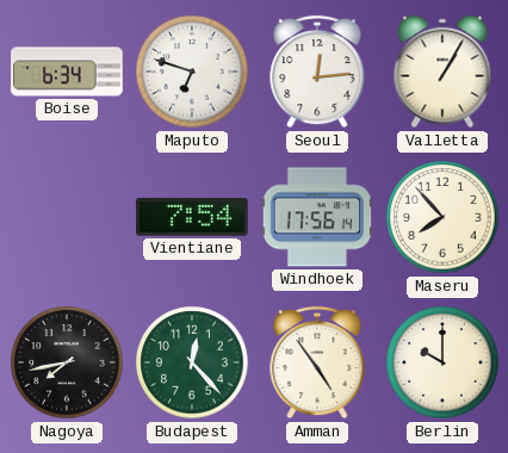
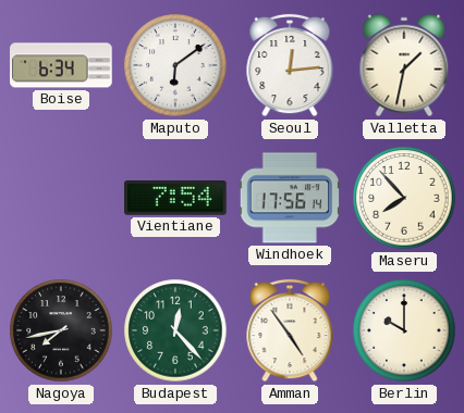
Maputo: 6:48 -> 6:09 (175, 65)
Valletta: 1:05 -> 1:32 (404, 65)
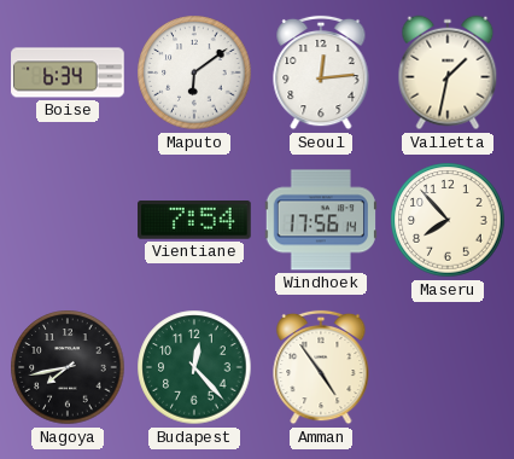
Berlin: 10:00 -> none (404, 330)
